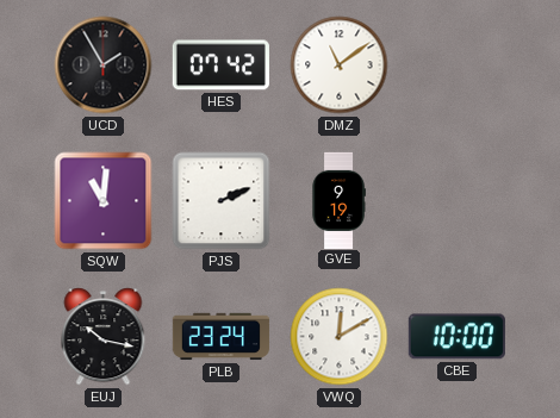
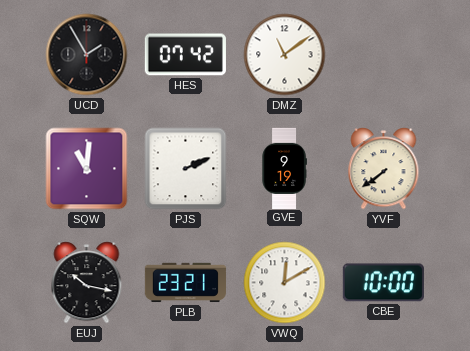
YVF: none -> 7:39 (384, 169)
PLB: 23:24 -> 23:21 (185, 283)
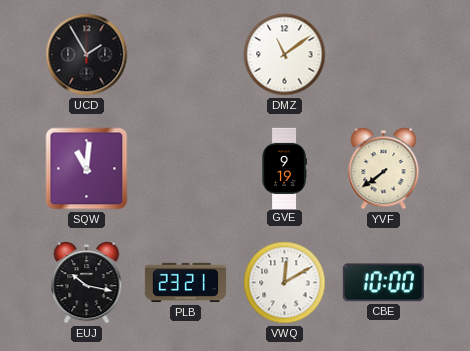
HES: 07:42 -> none (185, 55)
PJS: 2:11 -> none (186, 169)
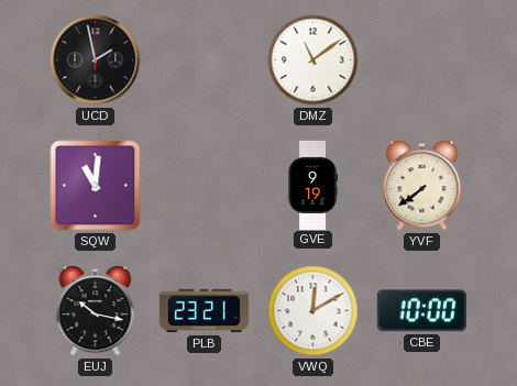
UCD: 1:55 -> 1:58 (96, 60)
